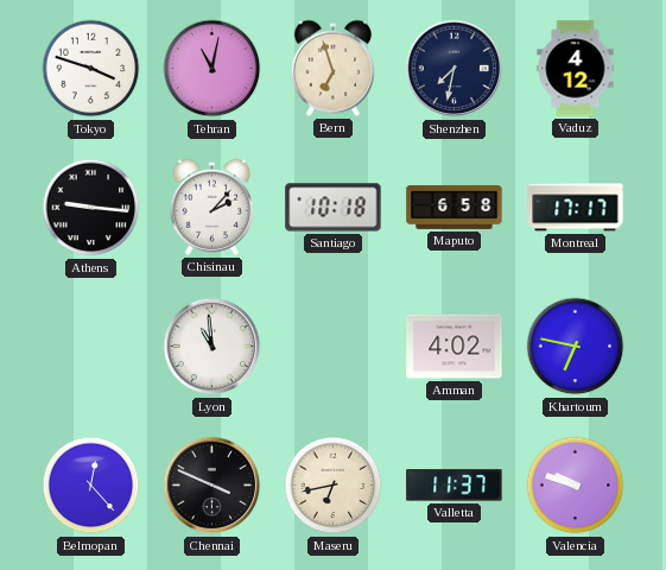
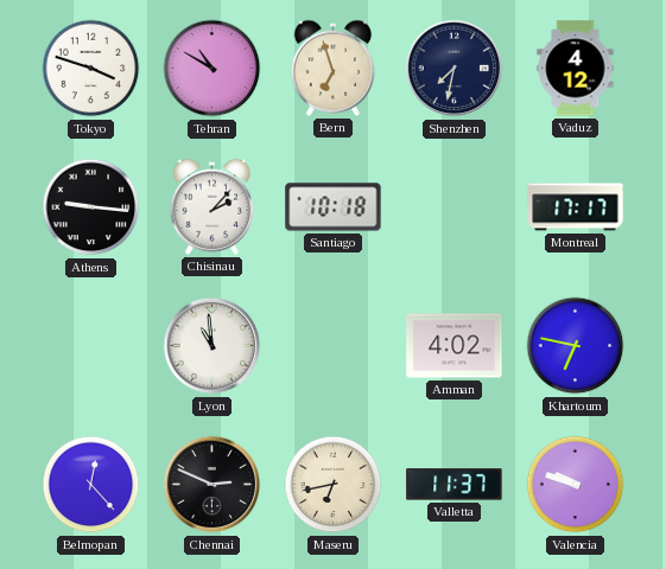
Tehran: 11:02 -> 10:50 (213, 69)
Maputo: 6:58 -> none (455, 207)
Chennai: 3:49 -> 2:49 (213, 485)
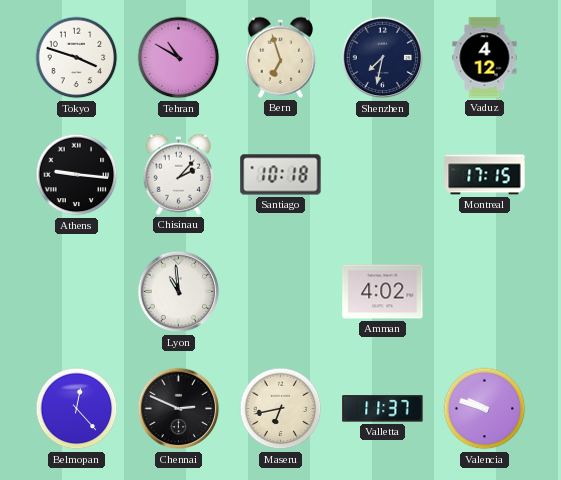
Montreal: 17:17 -> 17:15 (485, 175)
Khartoum: 6:47 -> none (576, 346)
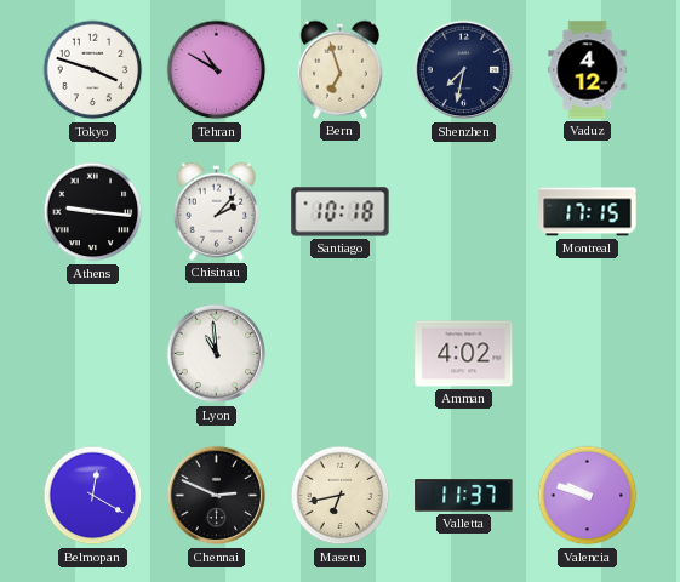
Belmopan: 12:23 -> 12:20 (93, 496)
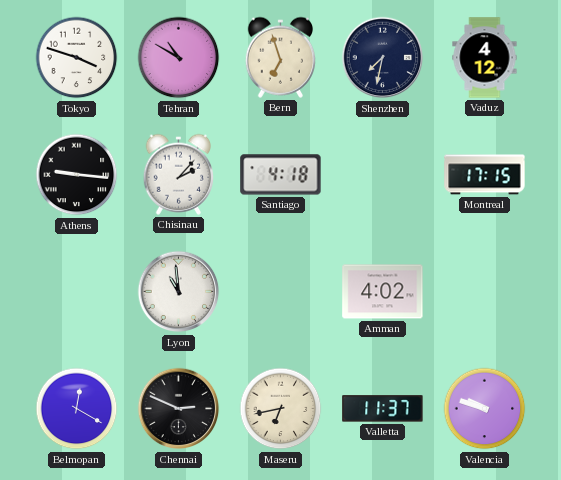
Santiago: 10:18 -> 4:18 (281, 175)
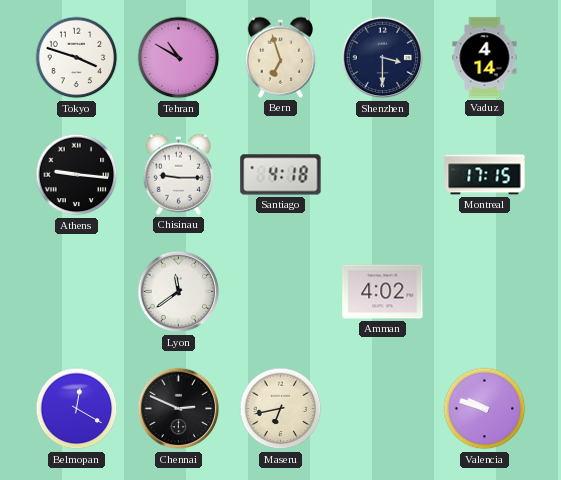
Shenzhen: 7:32 -> 3:30 (383, 58)
Vaduz: 4:12 -> 4:14 (485, 58)
Chisinau: 2:07 -> 9:15 (179, 174)
Lyon: 10:59 -> 11:39 (179, 292)
Valletta: 11:37 -> none (383, 409)
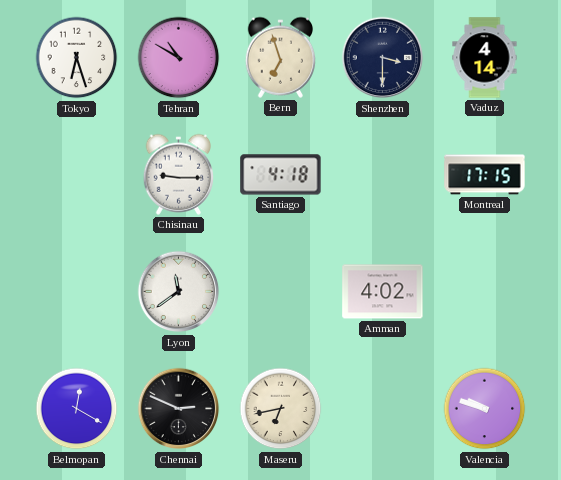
Tokyo: 3:48 -> 6:27 (77, 58)
Athens: 9:16 -> none (77, 175)
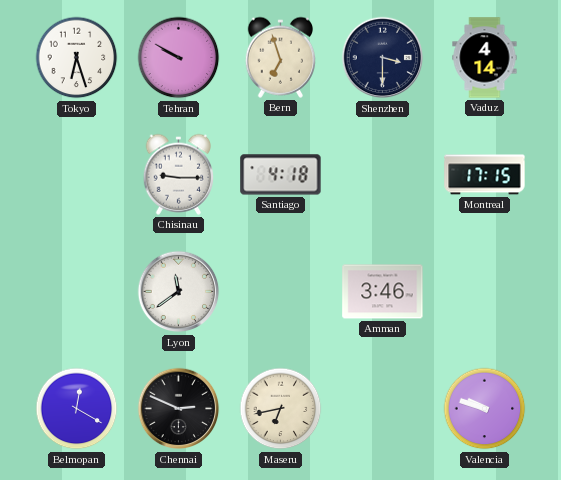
Tehran: 10:50 -> 9:50 (179, 58)
Amman: 4:02 -> 3:46 (383, 292)
